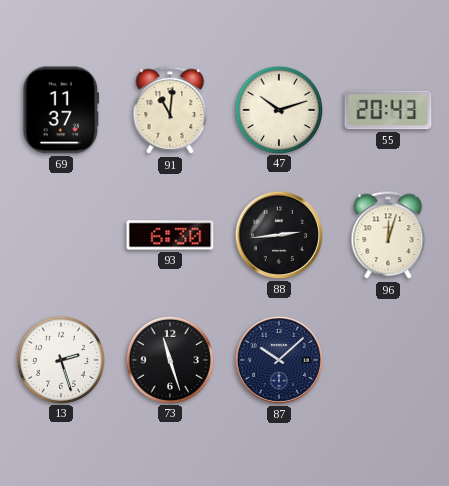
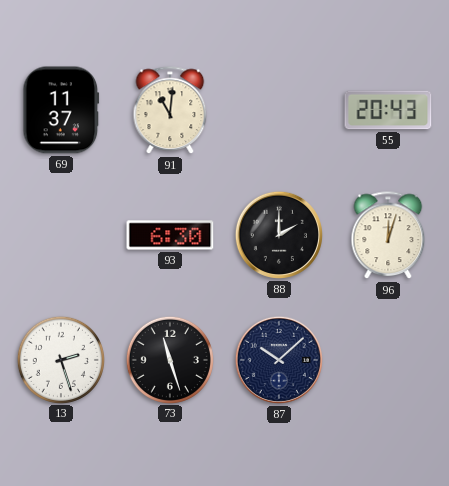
47: 10:12 -> none (278, 109)
88: 2:44 -> 2:00 (279, 235)
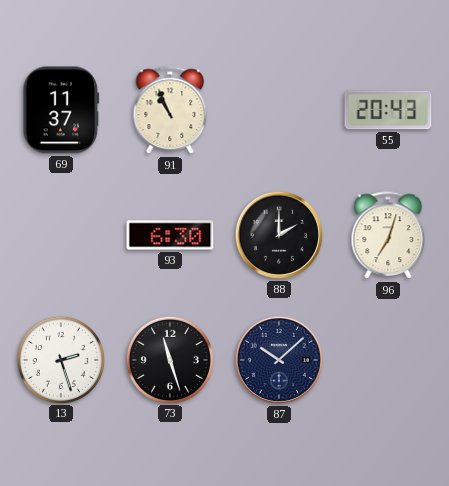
91: 11:01 -> 10:56 (170, 111)
96: 12:03 -> 7:03 (388, 236)
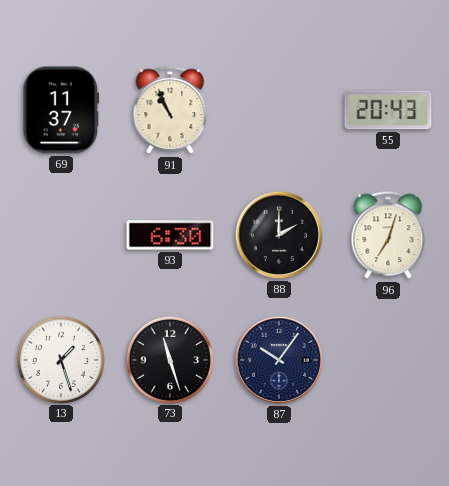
13: 2:27 -> 1:27 (60, 359)
87: 10:08 -> 10:06 (279, 360)
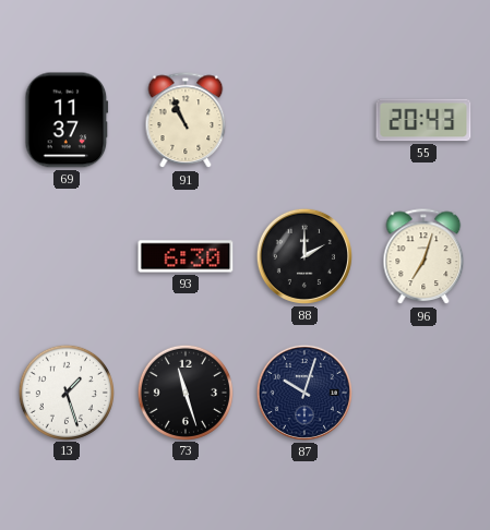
87: 10:06 -> 10:03 (304, 393)
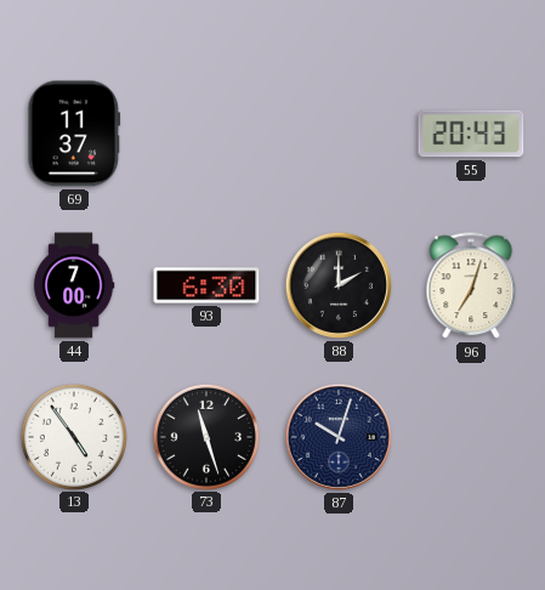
91: 10:56 -> none (186, 121)
44: none -> 7:00 (74, 285)
13: 1:27 -> 4:54 (73, 436)
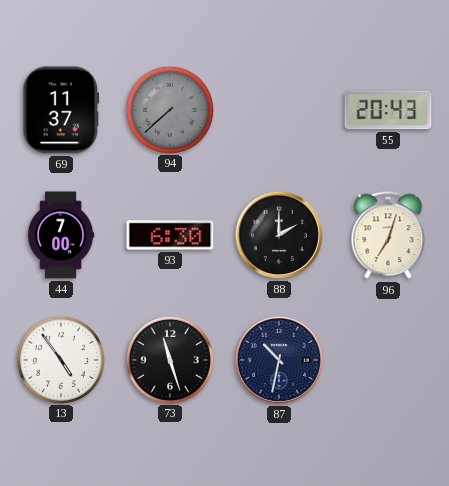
94: none -> 7:38 (169, 109)
87: 10:03 -> 10:32 (279, 360)
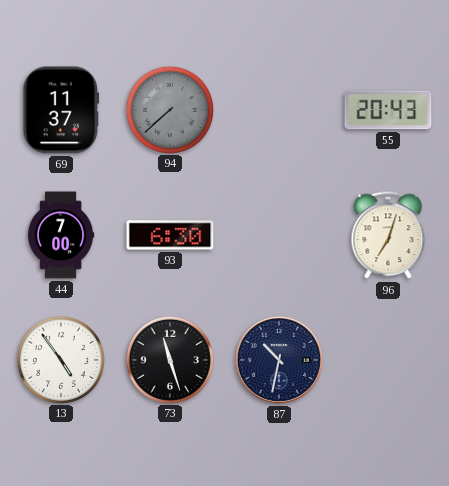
88: 2:00 -> none (279, 235)
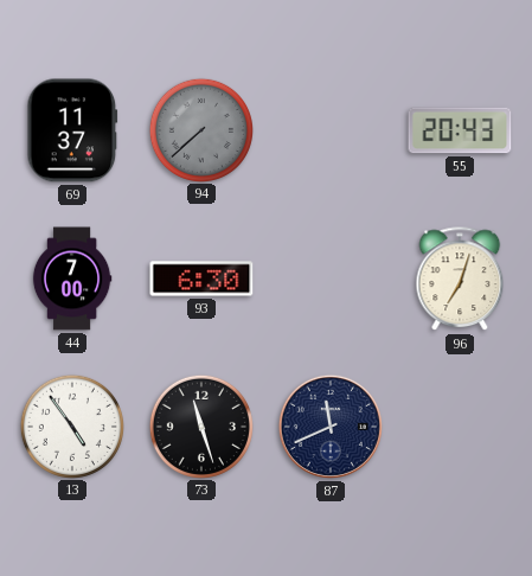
87: 10:32 -> 11:41 (331, 427)
